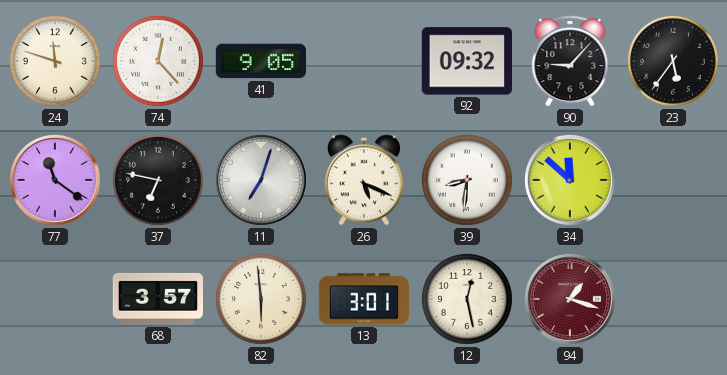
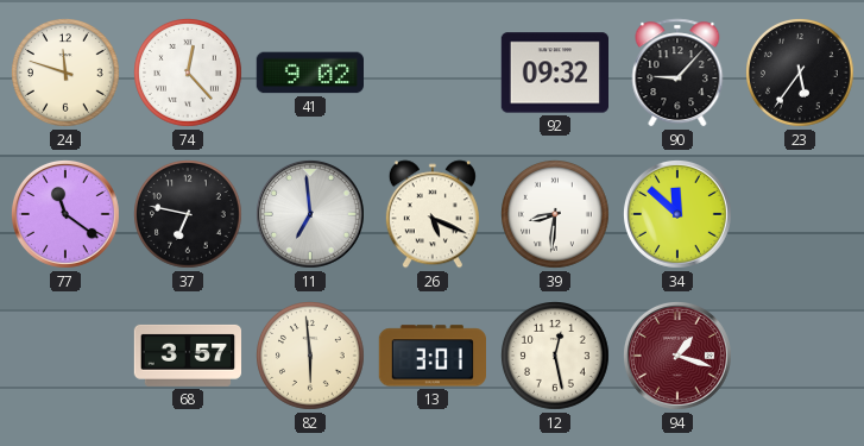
41: 9:05 -> 9:02 (309, 73)
11: 7:03 -> 6:59 (310, 214)
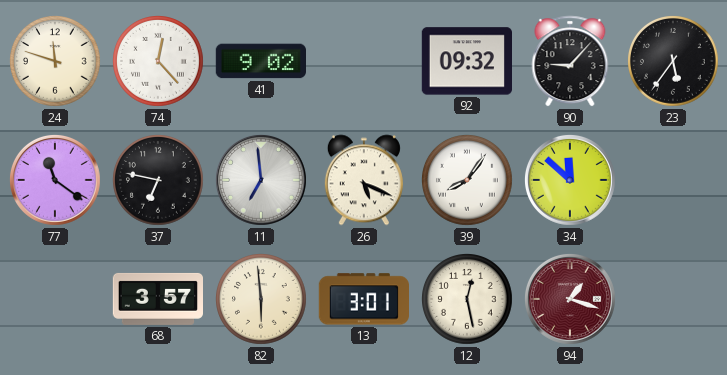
39: 8:31 -> 8:06 (468, 181)
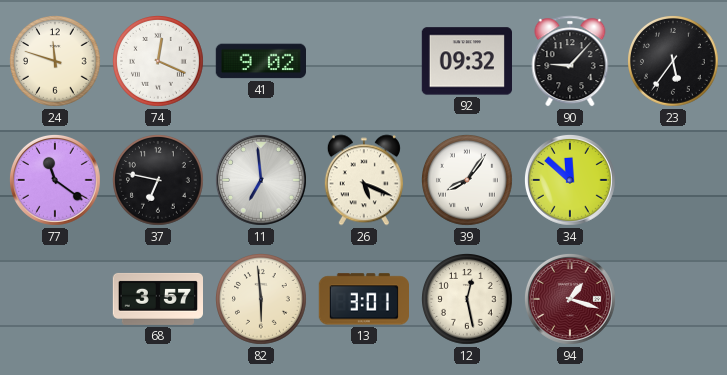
74: 12:23 -> 12:19 (159, 62)
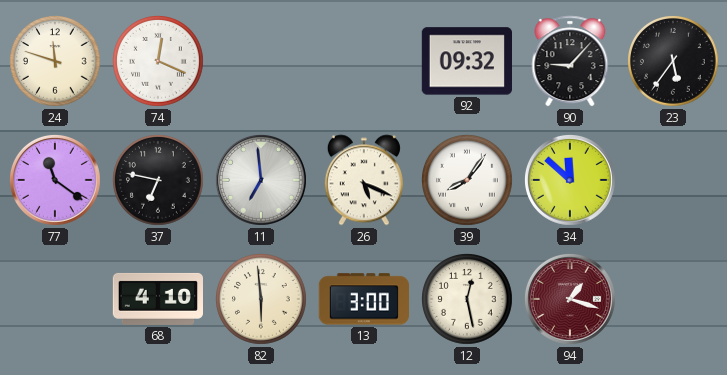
41: 9:02 -> none (260, 61)
68: 3:57 -> 4:10 (157, 299)
13: 3:01 -> 3:00 (363, 299)
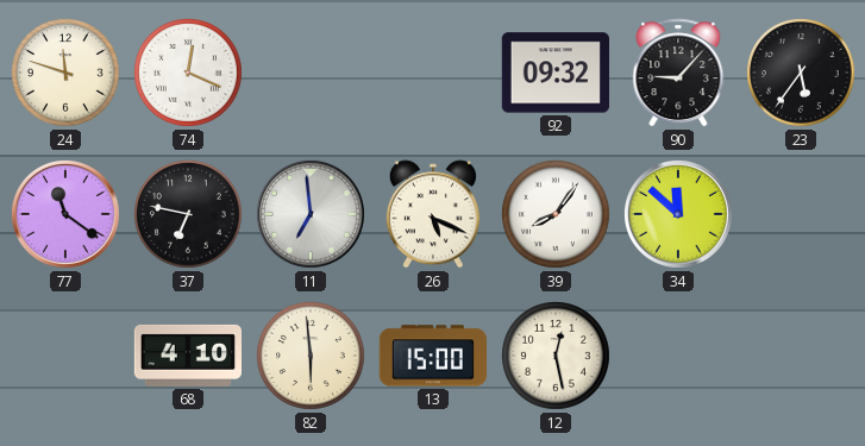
13: 3:00 -> 15:00 (432, 356)
94: 1:18 -> none (570, 299)
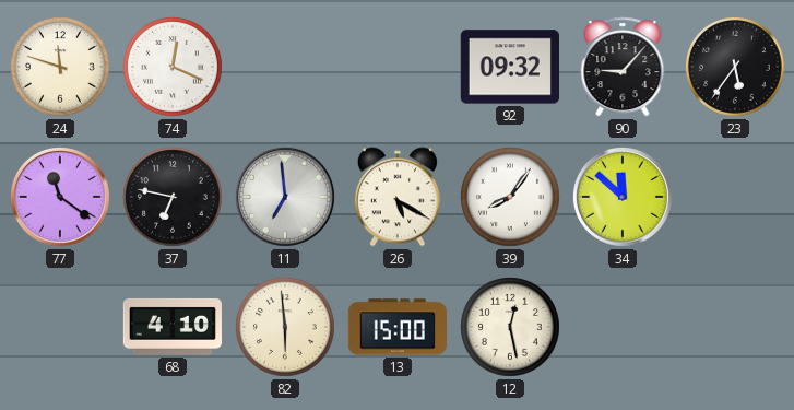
26: 5:19 -> 5:20 (398, 197)
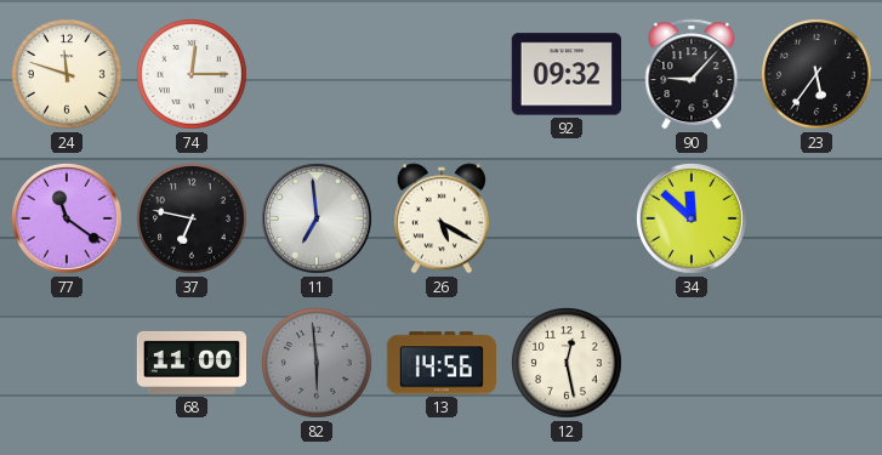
74: 12:19 -> 12:15 (193, 75)
39: 8:06 -> none (511, 198)
68: 4:10 -> 11:00 (190, 363)
82 dial: cream -> grey (318, 364)
13: 15:00 -> 14:56 (440, 363)
